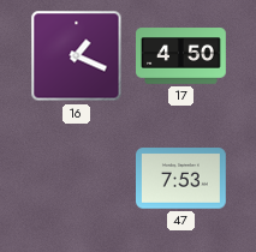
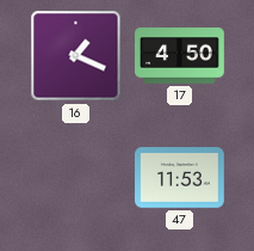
47: 7:53 -> 11:53 (180, 178)
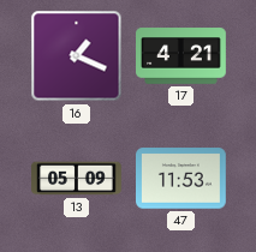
17: 4:50 -> 4:21 (181, 56)
13: none -> 05:09 (77, 179)
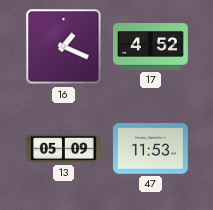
17: 4:21 -> 4:52 (151, 47)
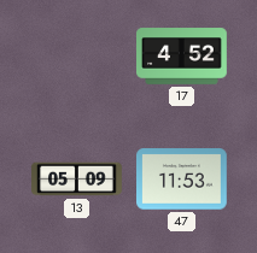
16: 1:19 -> none (64, 47)
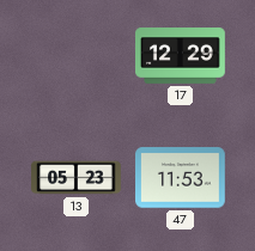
17: 4:52 -> 12:29 (181, 56)
13: 05:09 -> 05:23 (77, 178)
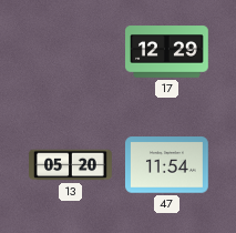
13: 05:23 -> 05:20 (71, 165)
47: 11:53 -> 11:54 (167, 165)
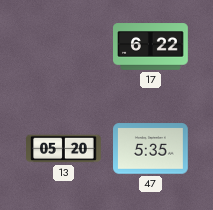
17: 12:29 -> 6:22 (151, 47)
47: 11:54 -> 5:35 (151, 149)
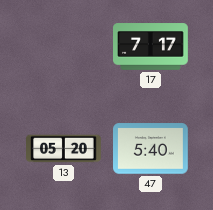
17: 6:22 -> 7:17 (151, 47)
47: 5:35 -> 5:40 (151, 149)
